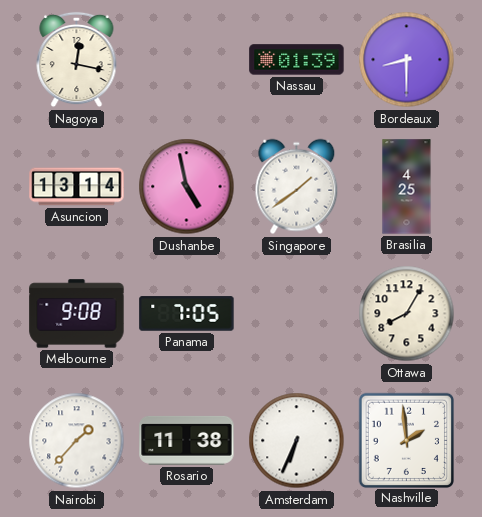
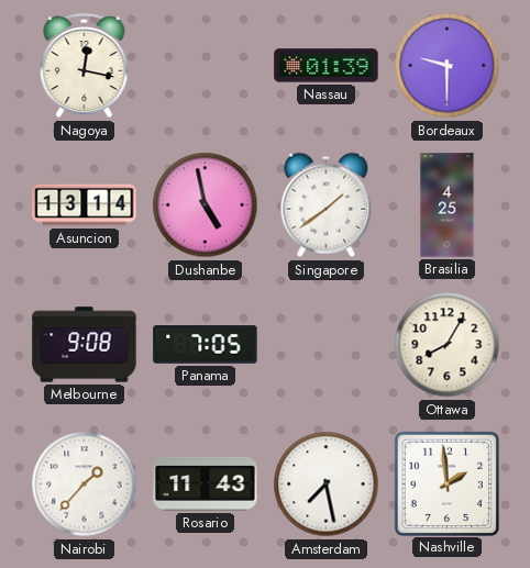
Bordeaux: 8:30 -> 9:30 (448, 66)
Rosario: 11:38 -> 11:43 (206, 483)
Amsterdam: 6:34 -> 7:28 (327, 485)
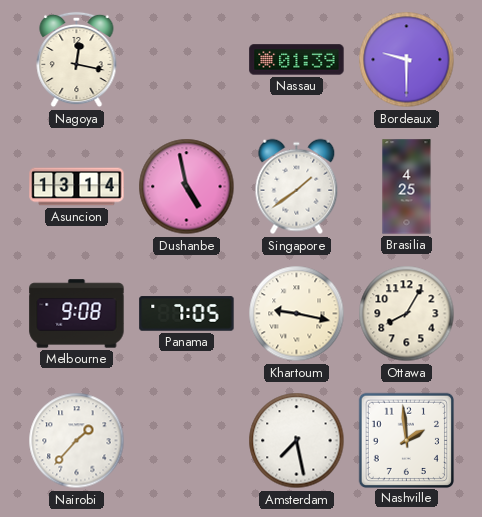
Khartoum: none -> 9:17 (297, 314)
Rosario: 11:43 -> none (206, 483)
